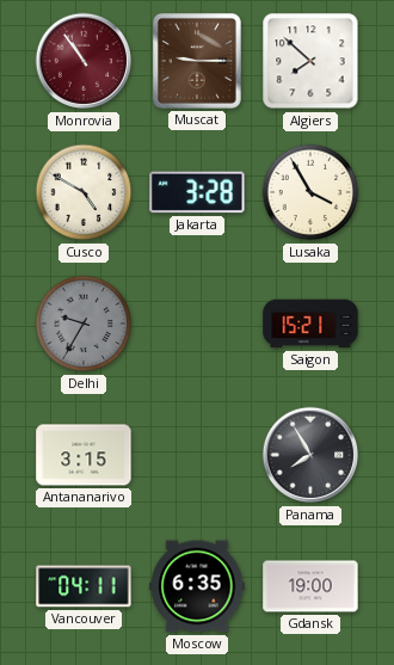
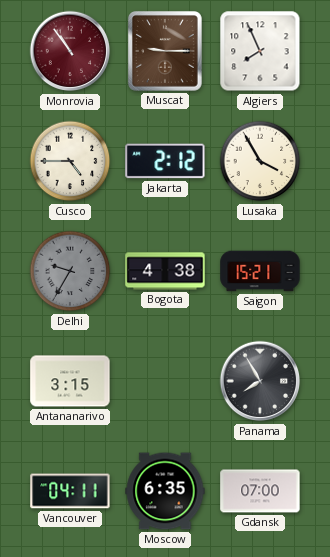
Algiers: 7:52 -> 7:56 (260, 51)
Cusco: 4:50 -> 4:45 (70, 161)
Jakarta: 3:28 -> 2:12 (165, 161)
Bogota: none -> 4:38 (165, 271)
Gdansk: 19:00 -> 07:00 (260, 491)
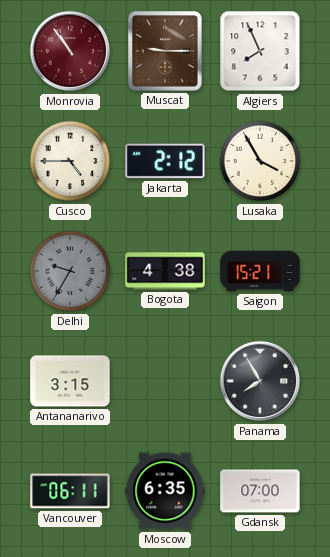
Vancouver: 04:11 -> 06:11 (70, 491)
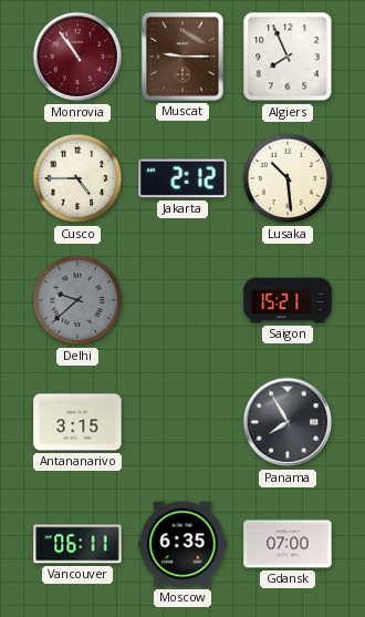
Lusaka: 3:55 -> 10:29 (288, 178)
Delhi: 9:35 -> 9:38 (77, 300)
Bogota: 4:38 -> none (165, 271)
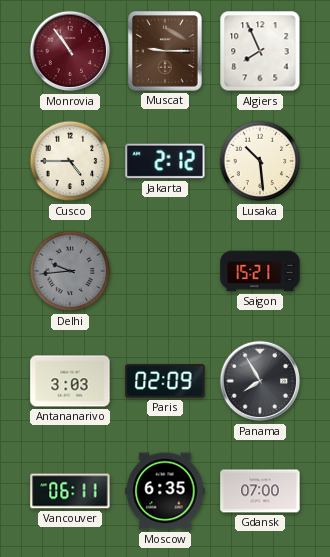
Delhi: 9:38 -> 9:44 (70, 271)
Antananarivo: 3:15 -> 3:03 (70, 381)
Paris: none -> 02:09 (165, 381)
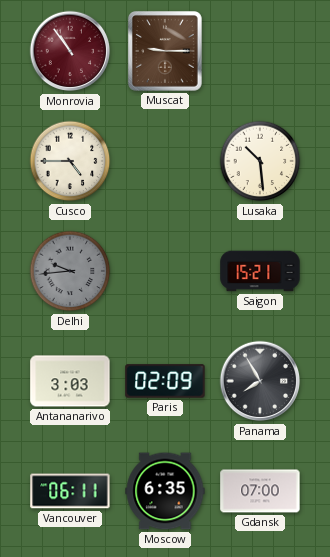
Algiers: 7:56 -> none (260, 51)
Jakarta: 2:12 -> none (165, 161)
